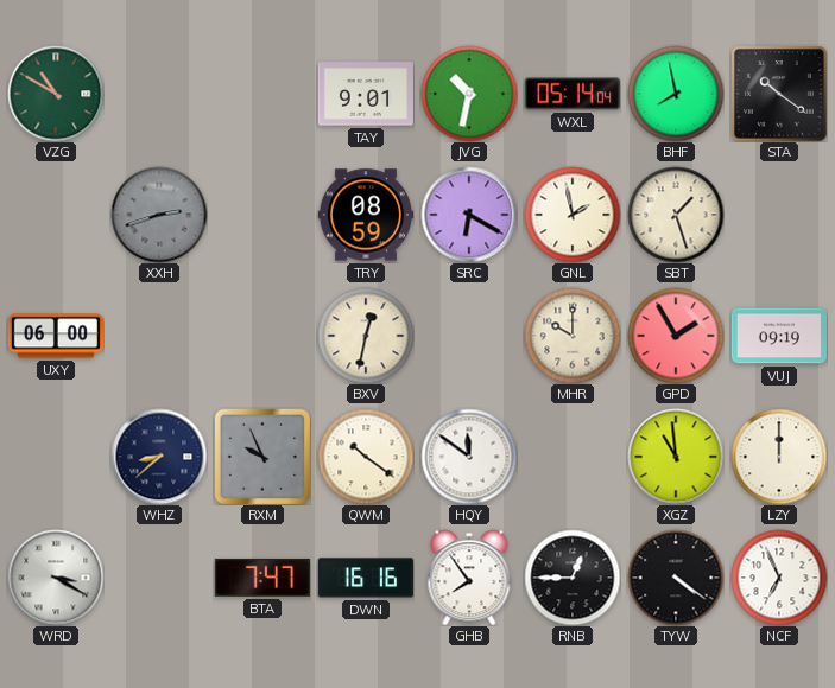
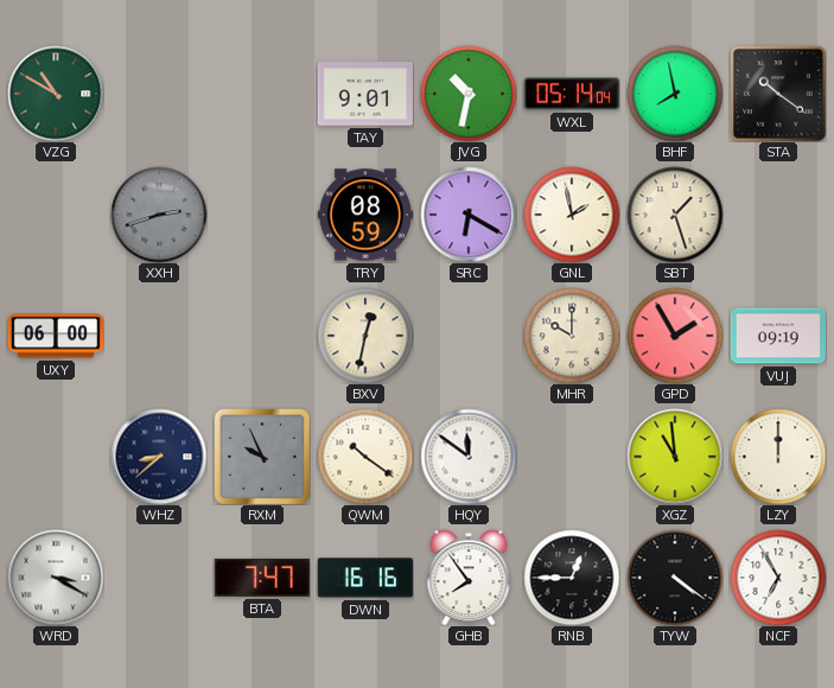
NCF: 6:56 -> 6:55 (778, 578)
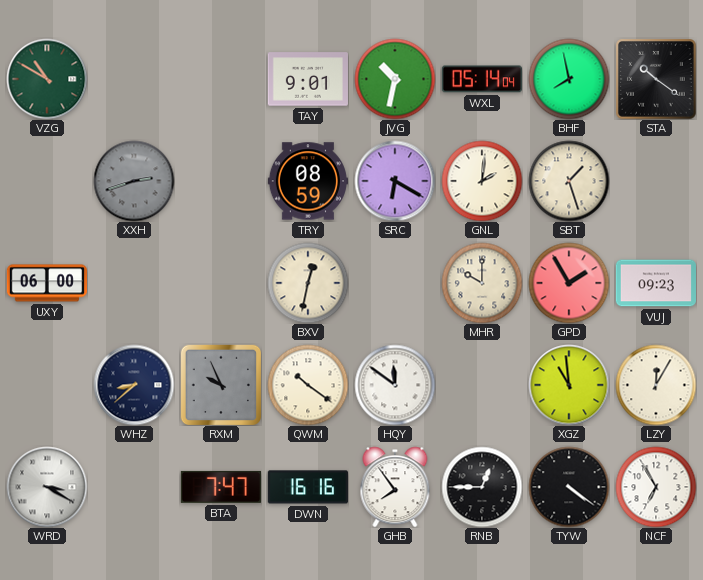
GNL: 1:58 -> 2:01 (482, 181)
VUJ: 09:19 -> 09:23 (655, 283)
LZY: 12:00 -> 12:05 (656, 385)
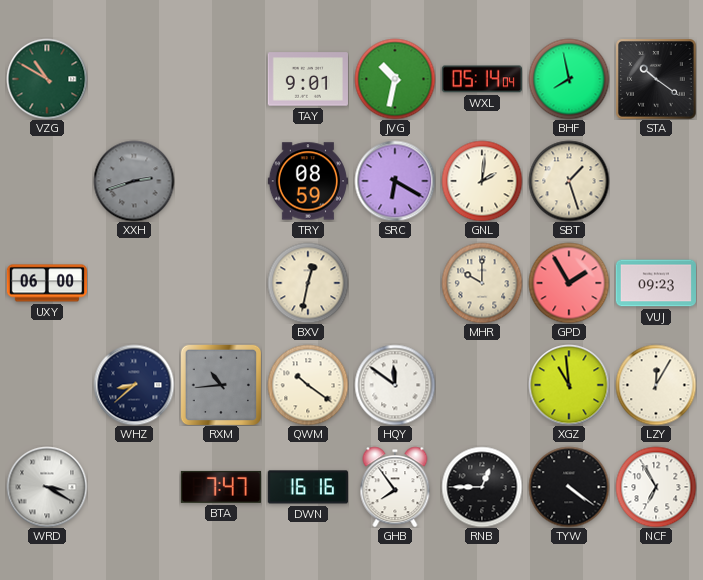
RXM: 9:56 -> 10:44 (220, 384)
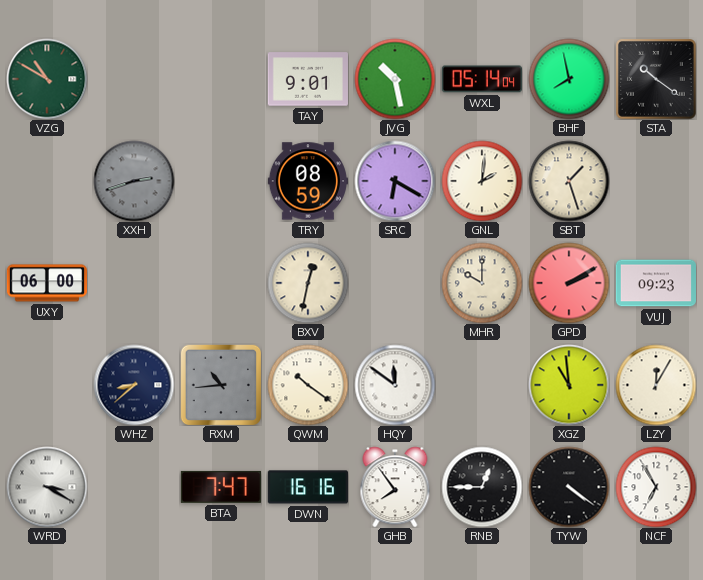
JVG: 10:32 -> 10:28 (395, 79)
GPD: 1:55 -> 2:10 (569, 283)
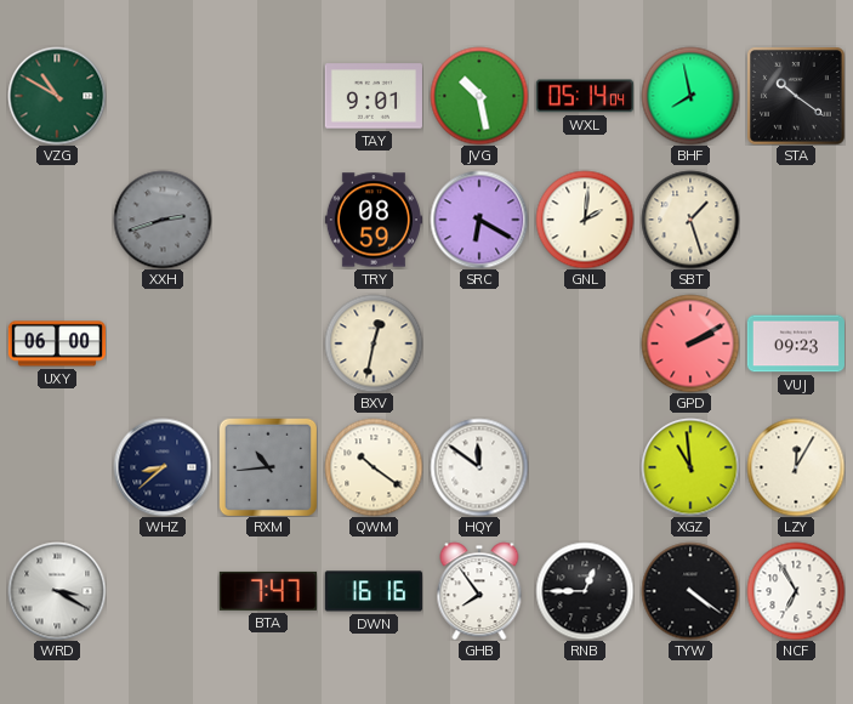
MHR: 10:00 -> none (482, 283)
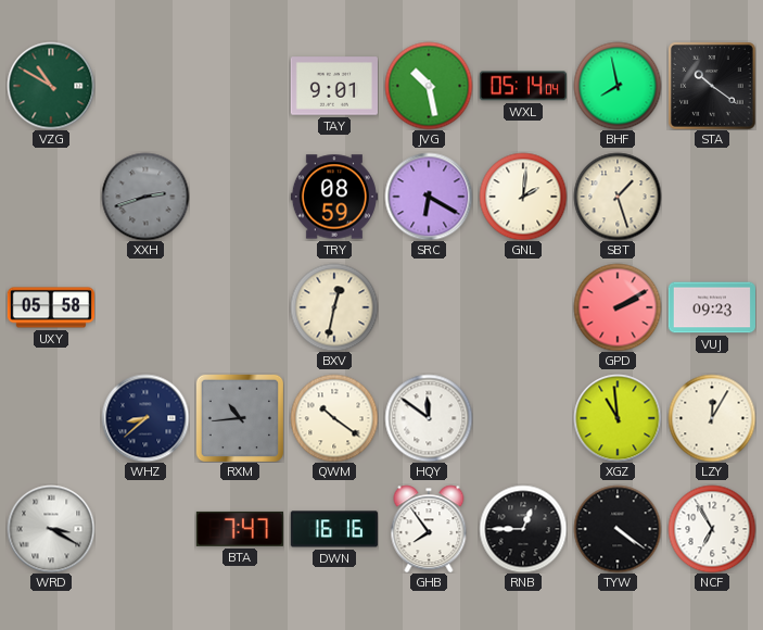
UXY: 06:00 -> 05:58 (50, 307)
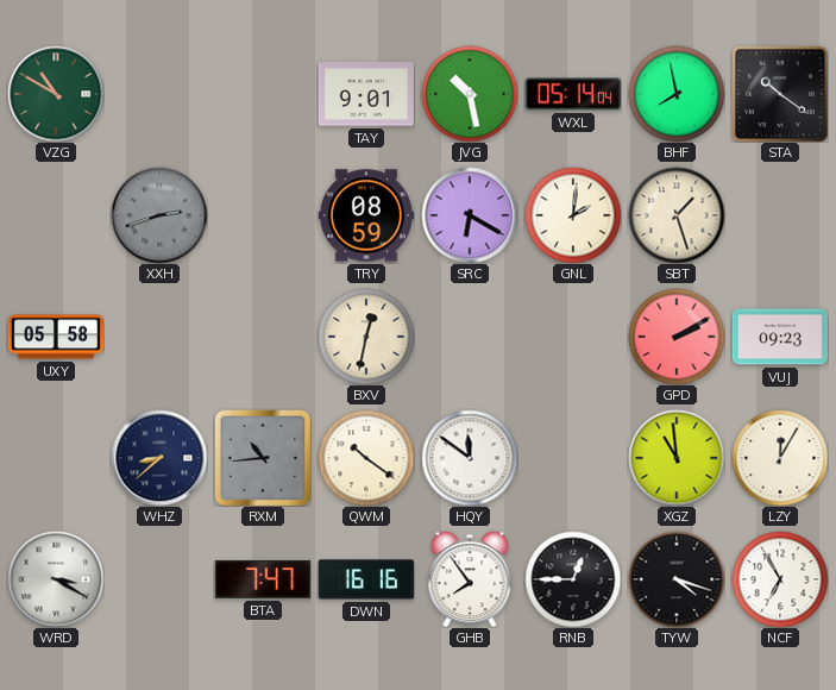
TYW: 4:21 -> 4:18 (677, 579)
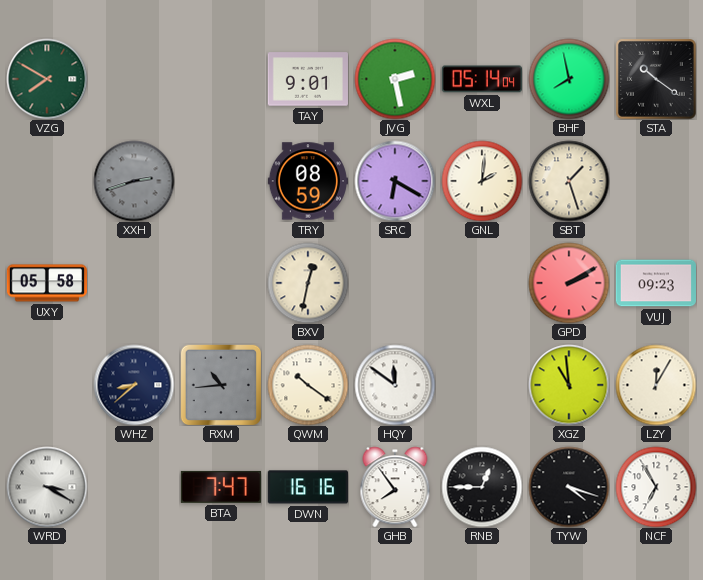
VZG: 10:50 -> 7:50 (47, 79)
JVG: 10:28 -> 2:28 (395, 79)
